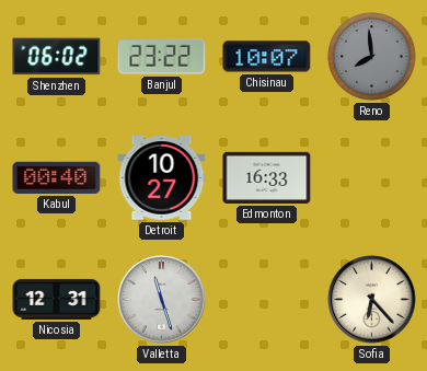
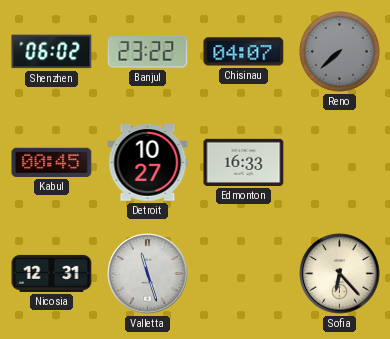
Chisinau: 10:07 -> 04:07 (244, 52)
Reno: 7:59 -> 7:38 (340, 52)
Kabul: 00:40 -> 00:45 (52, 162)
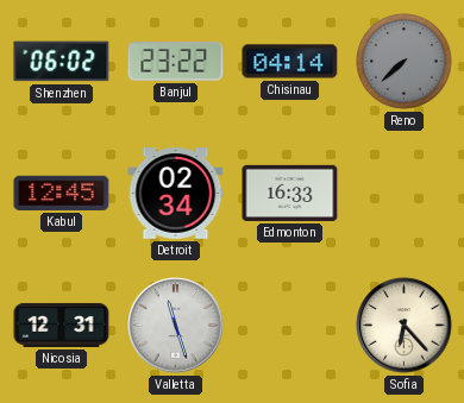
Chisinau: 04:07 -> 04:14 (290, 62)
Kabul: 00:45 -> 12:45 (62, 193)
Detroit: 10:27 -> 02:34 (176, 194)
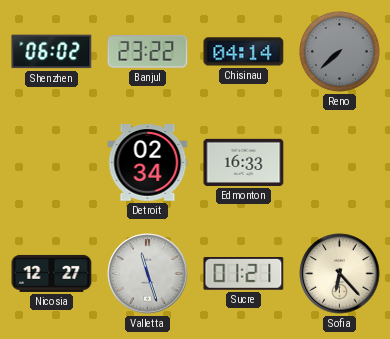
Kabul: 12:45 -> none (62, 193)
Nicosia: 12:31 -> 12:27 (52, 273)
Sucre: none -> 01:21 (244, 274)
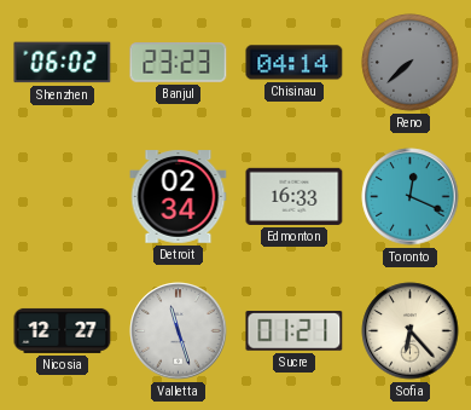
Banjul: 23:22 -> 23:23 (179, 63)
Toronto: none -> 12:19 (411, 197)
